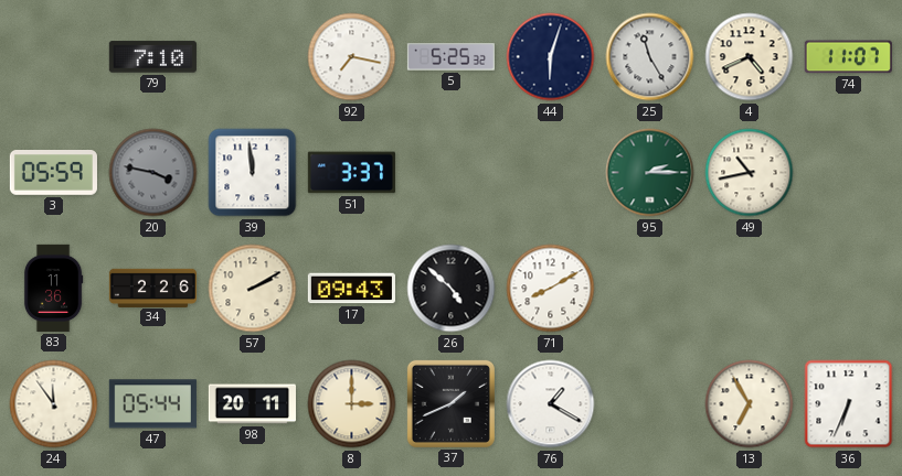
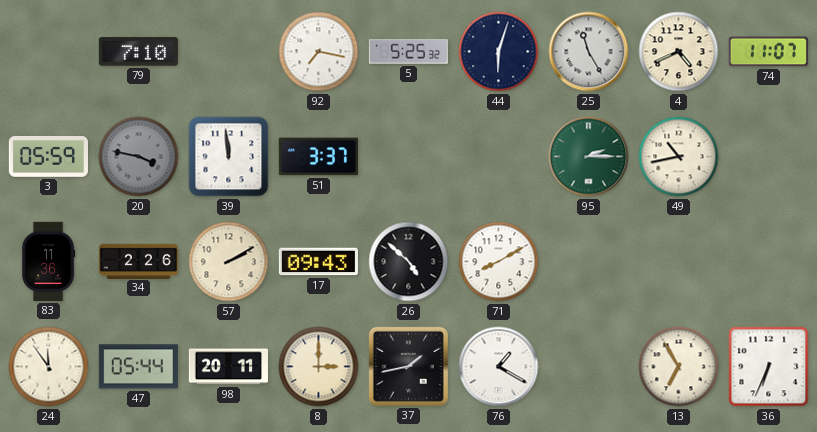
37: 1:41 -> 1:43 (408, 366)
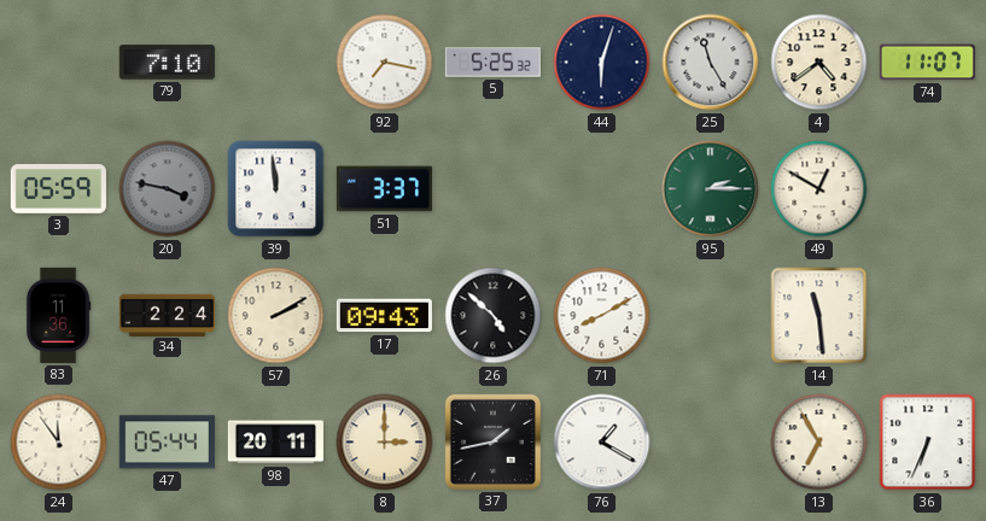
4: 4:41 -> 4:39 (819, 63)
49: 10:43 -> 12:50 (819, 189)
34: 2:26 -> 2:24 (167, 315)
14: none -> 11:29 (819, 316)
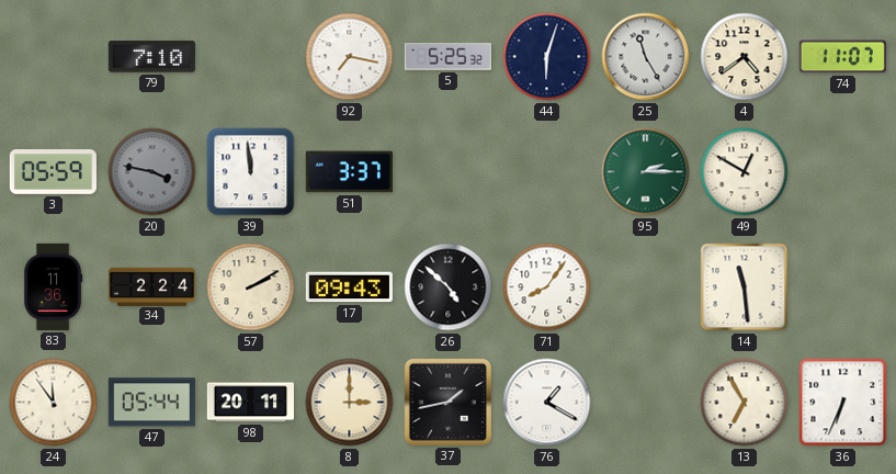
71: 8:10 -> 8:06 (547, 287)
